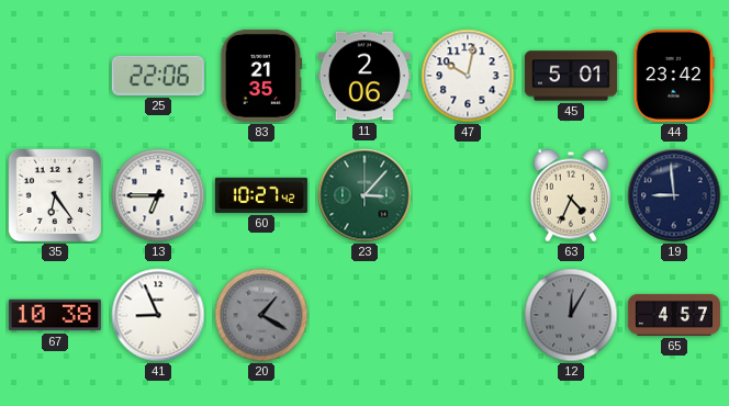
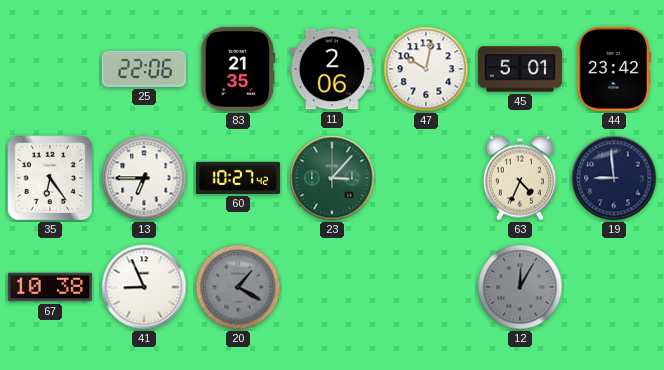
65: 4:57 -> none (674, 315)
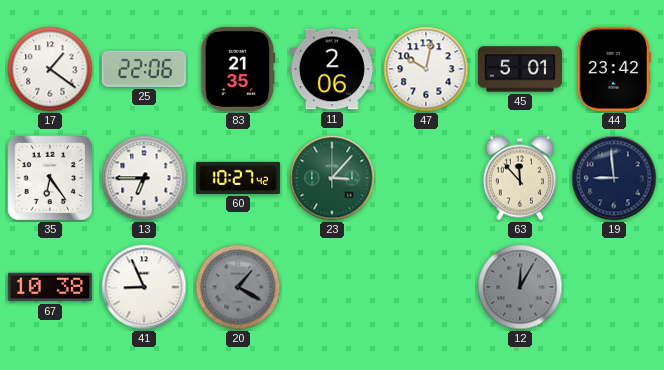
17: none -> 1:21 (50, 69)
63: 4:34 -> 11:53 (520, 178)
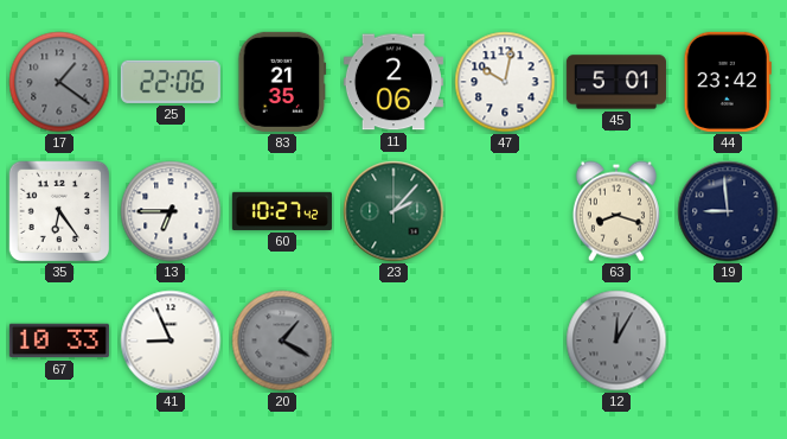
17 dial: white -> grey (59, 82)
23: 3:07 -> 2:07 (393, 211)
63: 11:53 -> 8:18 (616, 211)
67: 10:38 -> 10:33 (59, 341)
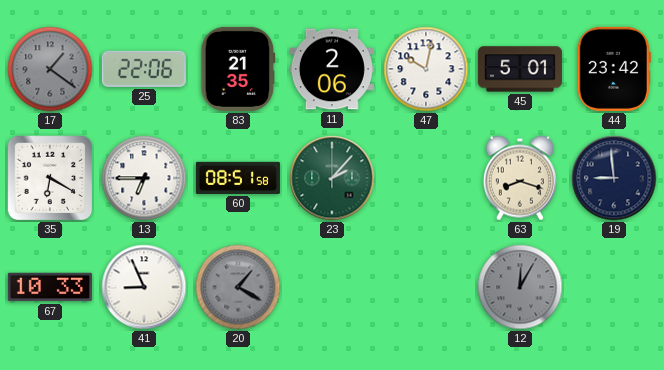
35: 6:24 -> 6:20 (50, 178)
60: 10:27 -> 08:51 (238, 178)
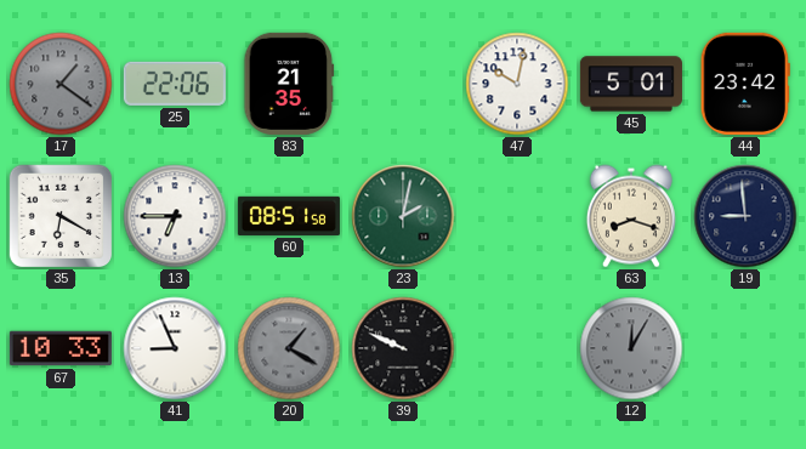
11: 2:06 -> none (332, 69)
23: 2:07 -> 2:02 (403, 216)
39: none -> 9:49 (403, 348)
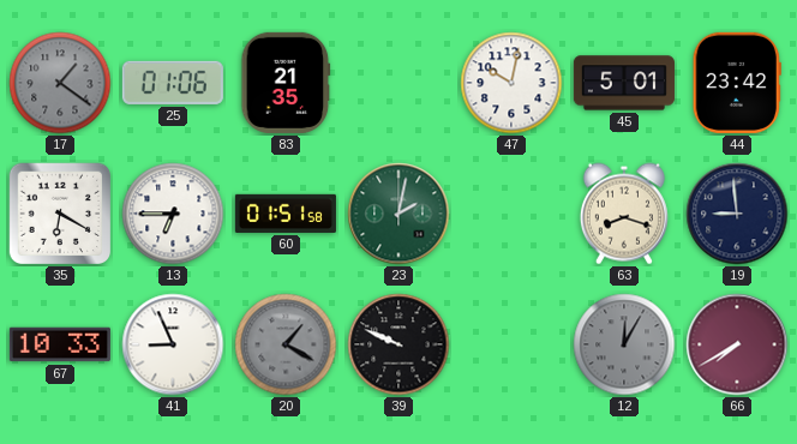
25: 22:06 -> 01:06 (173, 83)
60: 08:51 -> 01:51 (286, 214)
66: none -> 7:40 (737, 344)
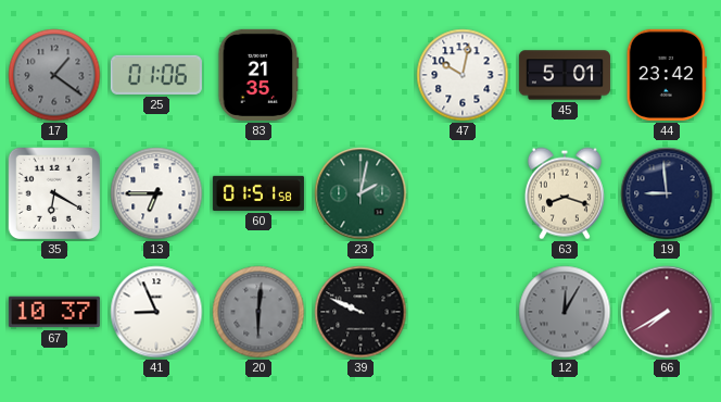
67: 10:33 -> 10:37 (54, 312)
20: 1:20 -> 6:01 (258, 312)
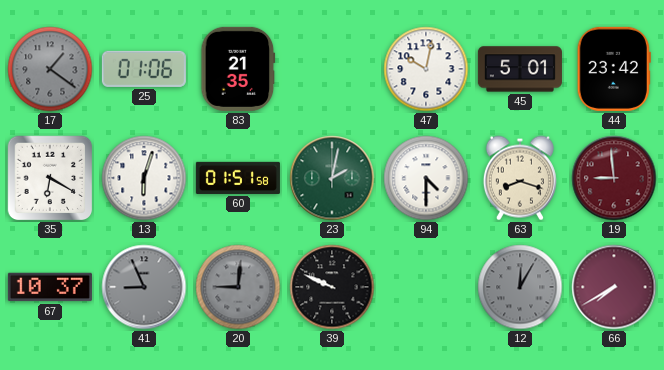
13: 6:45 -> 6:03 (144, 178)
94: none -> 4:30 (426, 178)
19 dial: navy -> burgundy (614, 178)
41 dial: white -> grey (144, 287)
20: 6:01 -> 9:01 (238, 287)
